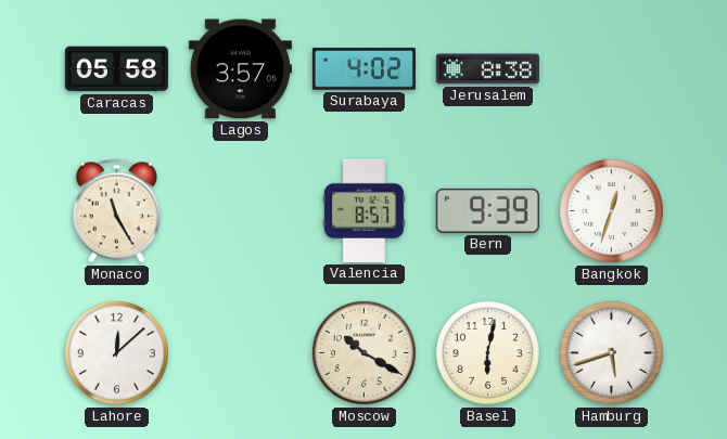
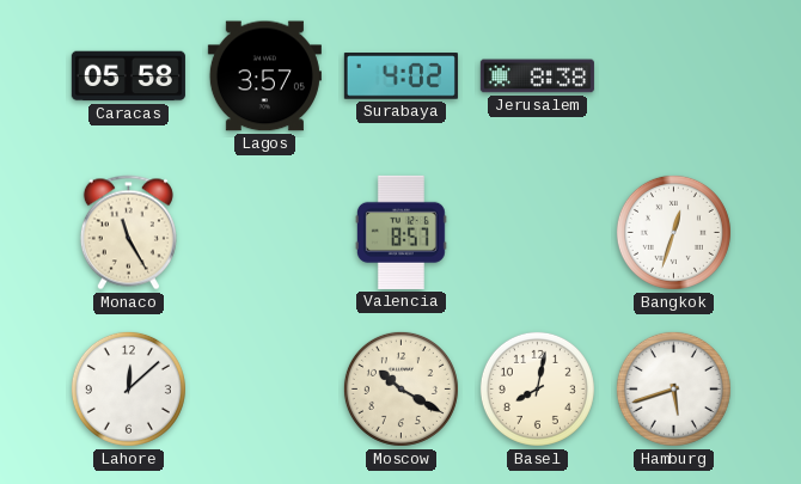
Bern: 9:39 -> none (487, 210)
Basel: 6:02 -> 8:02 (537, 388)
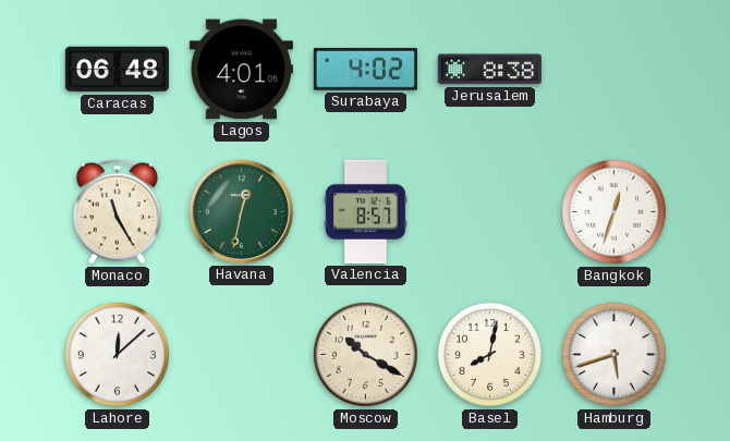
Caracas: 05:58 -> 06:48 (117, 70)
Lagos: 3:57 -> 4:01 (241, 70)
Havana: none -> 12:32 (241, 211)
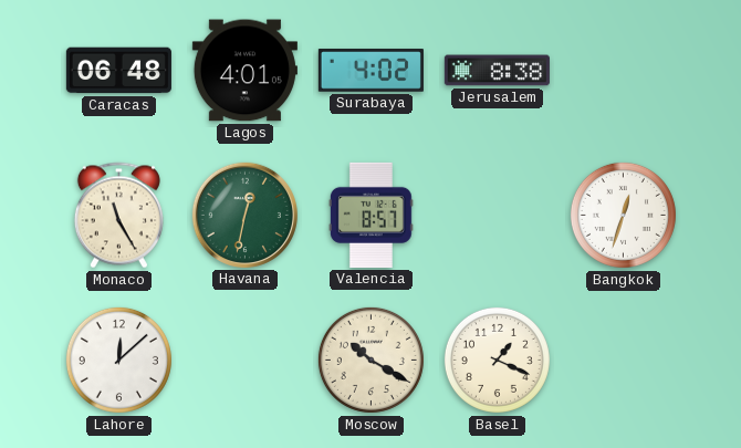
Basel: 8:02 -> 1:19 (497, 360)
Hamburg: 5:42 -> none (613, 354)
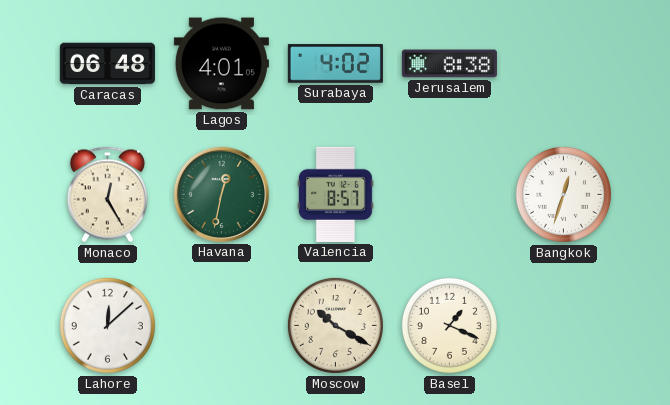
Monaco: 11:25 -> 12:25 (107, 195)
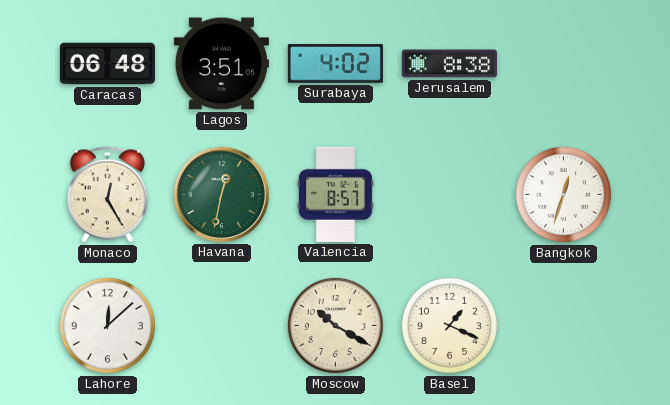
Lagos: 4:01 -> 3:51 (221, 64)
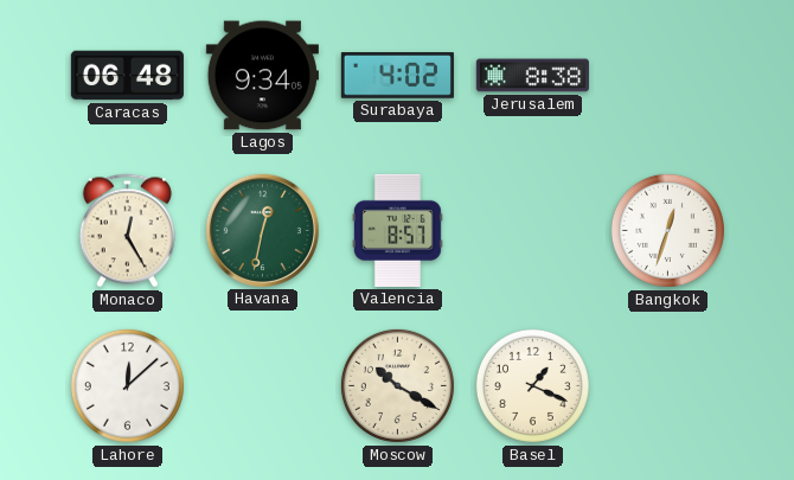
Lagos: 3:51 -> 9:34 (262, 76)
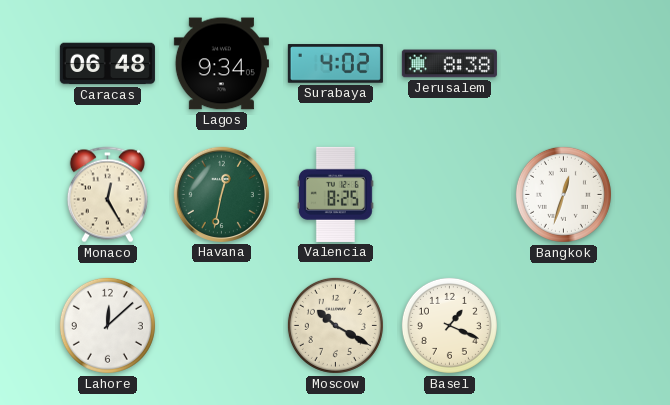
Valencia: 8:57 -> 8:25 (335, 194)
